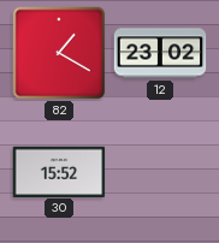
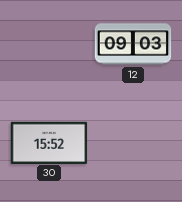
82: 1:20 -> none (59, 53)
12: 23:02 -> 09:03 (133, 44)
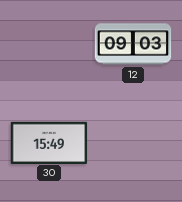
30: 15:52 -> 15:49 (49, 142)
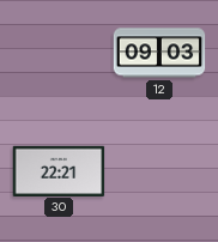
30: 15:49 -> 22:21 (59, 170)
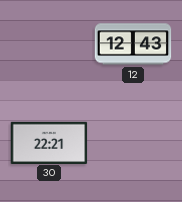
12: 09:03 -> 12:43 (133, 44)
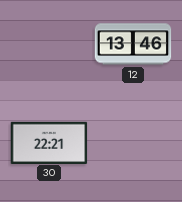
12: 12:43 -> 13:46 (133, 44)
